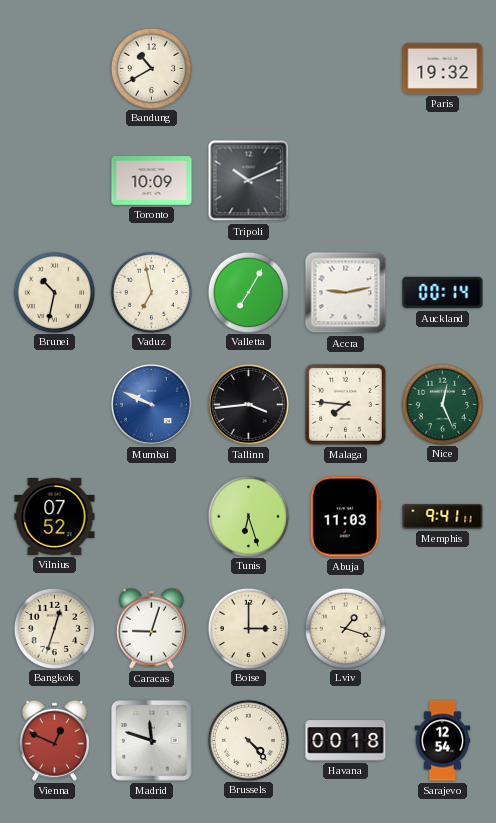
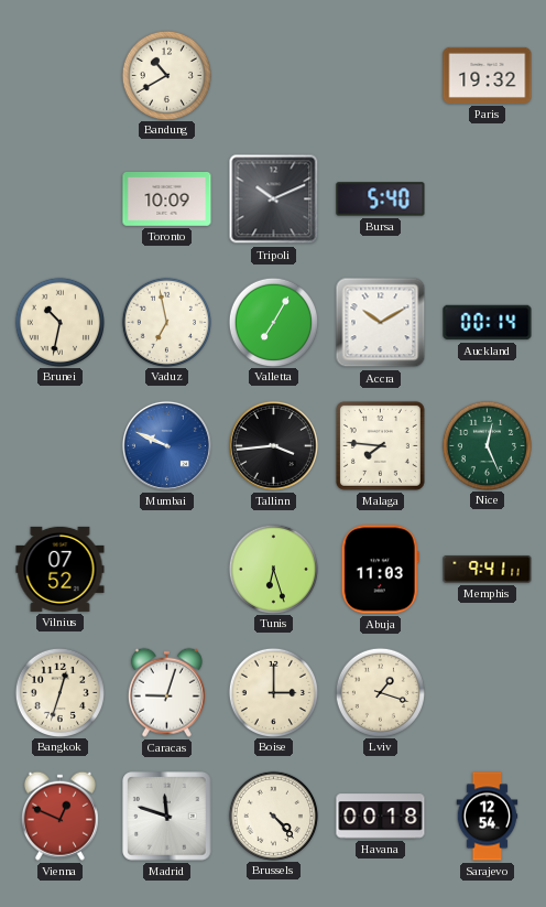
Bursa: none -> 5:40 (381, 199)
Accra: 9:13 -> 10:10 (381, 323)
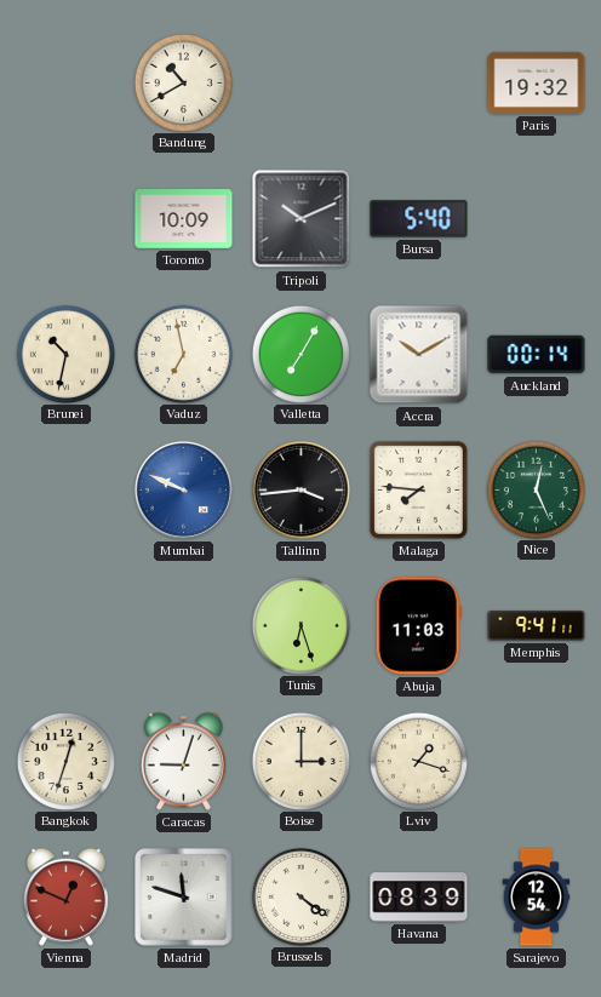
Vilnius: 07:52 -> none (61, 569)
Brussels: 4:23 -> 4:21 (300, 896)
Havana: 00:18 -> 08:39 (419, 898)
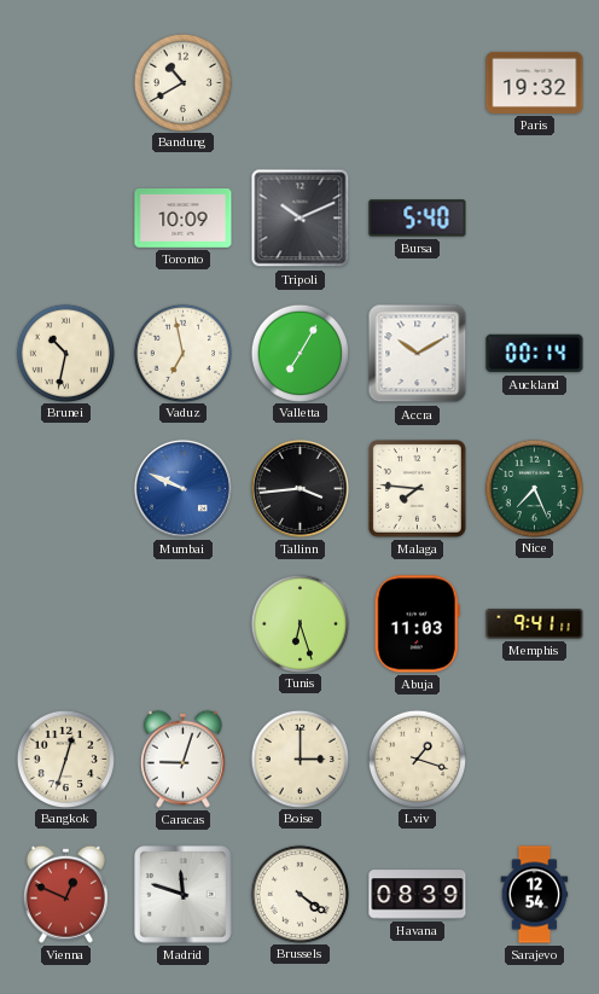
Nice: 12:26 -> 7:26 (534, 488)
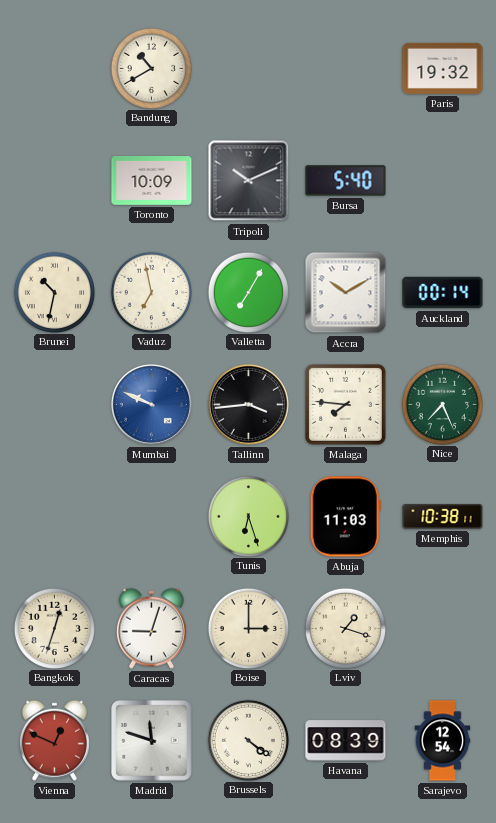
Memphis: 9:41 -> 10:38 (443, 516)
